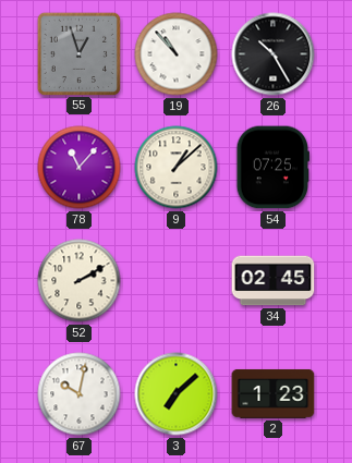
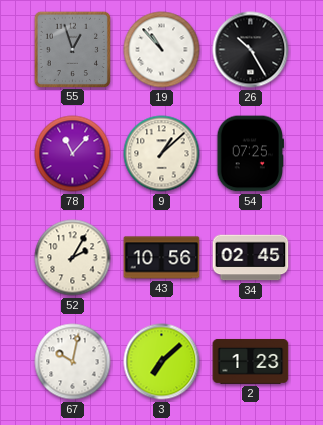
52: 2:10 -> 2:05 (73, 258)
43: none -> 10:56 (162, 258)
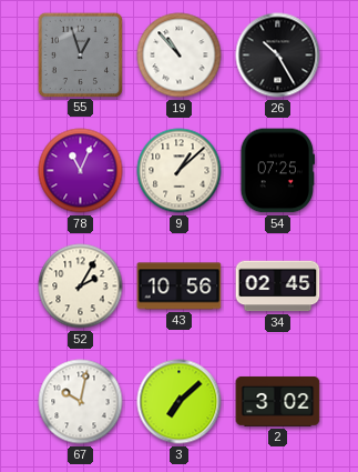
78: 11:07 -> 11:04 (81, 171)
2: 1:23 -> 3:02 (278, 401)
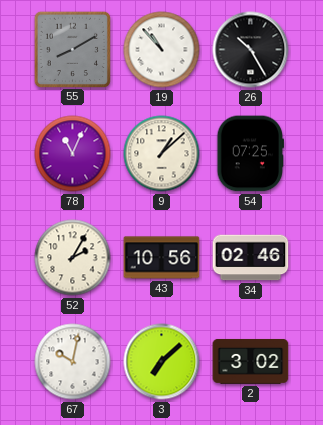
55: 12:57 -> 8:10 (72, 49)
34: 02:45 -> 02:46 (251, 258)
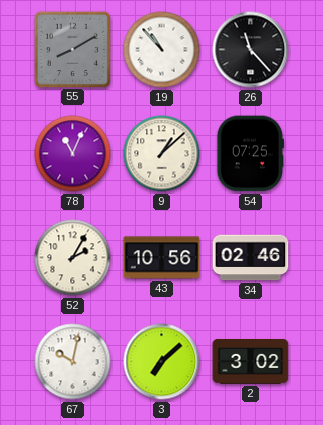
26: 10:25 -> 11:23 (251, 50)
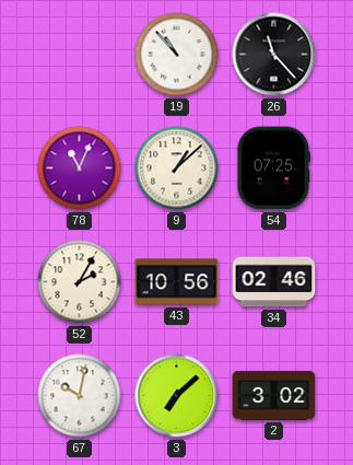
55: 8:10 -> none (72, 49)
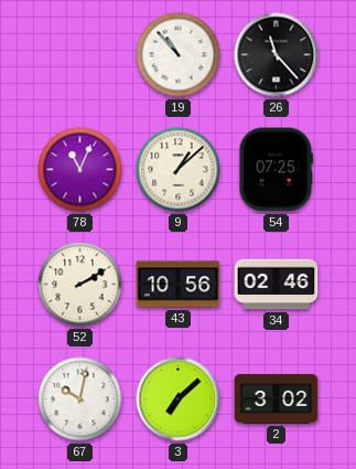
52: 2:05 -> 2:10 (80, 285)
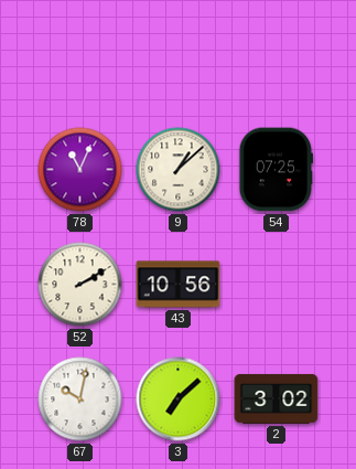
19: 10:53 -> none (179, 55)
26: 11:23 -> none (277, 55)
34: 02:46 -> none (277, 285)
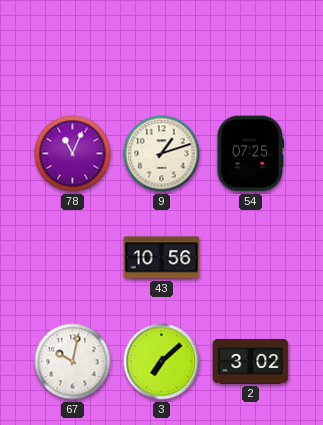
9: 1:08 -> 1:12 (162, 154)
52: 2:10 -> none (80, 285)
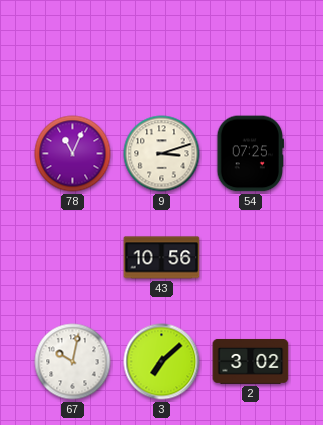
9: 1:12 -> 3:12 (162, 154)
